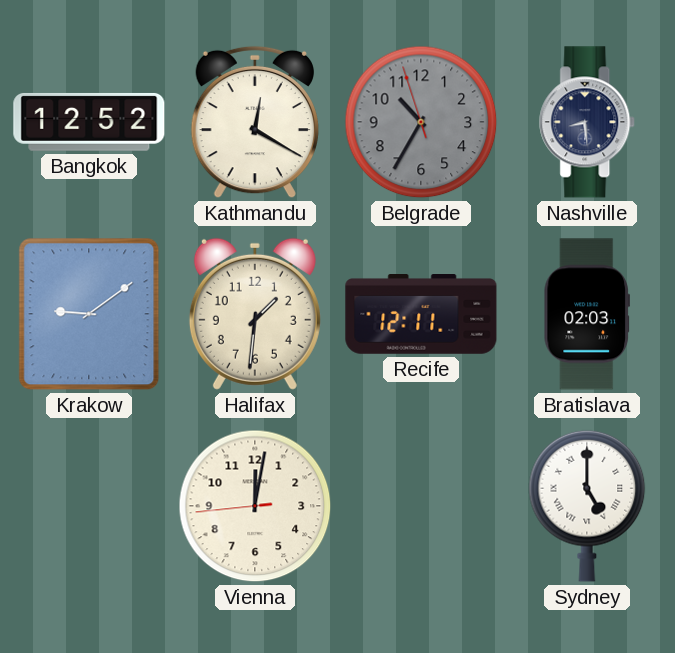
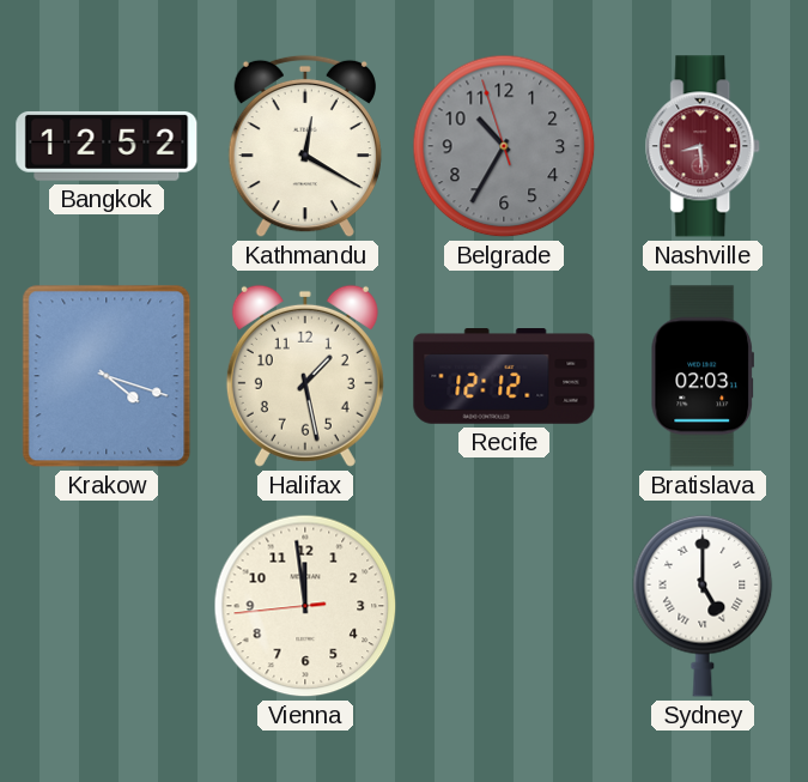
Nashville dial: navy -> burgundy (704, 146)
Krakow: 9:09 -> 4:18 (107, 376)
Halifax: 1:31 -> 1:28 (305, 376)
Recife: 12:11 -> 12:12 (504, 377)
Vienna: 12:01 -> 11:58 (305, 606)
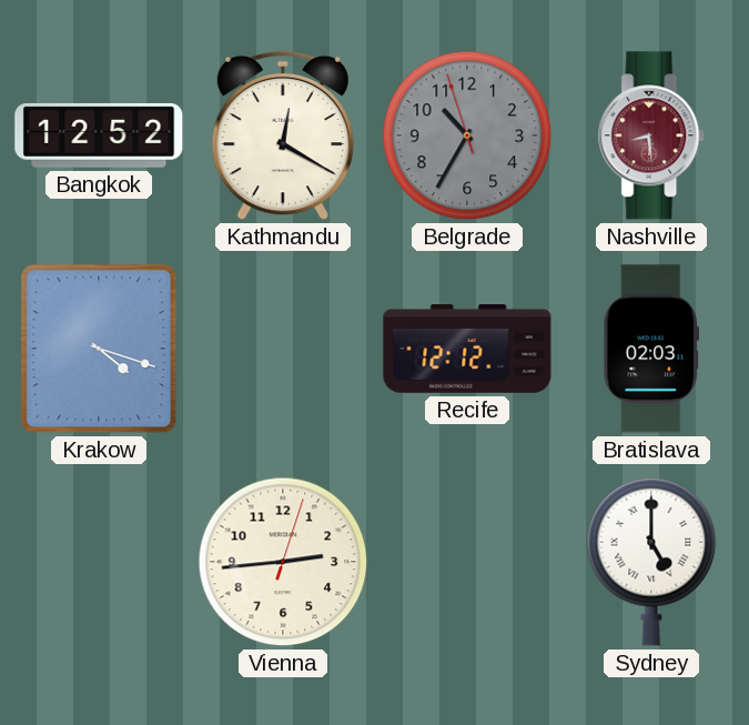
Halifax: 1:28 -> none (305, 376)
Vienna: 11:58 -> 2:44 (283, 562)
